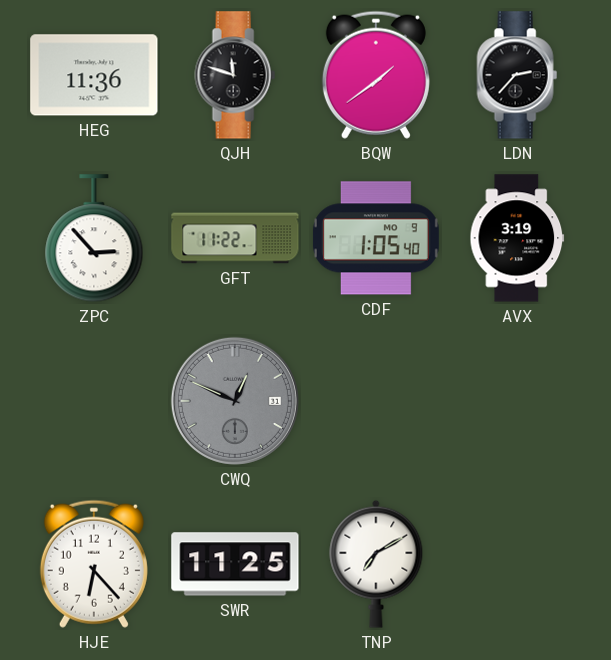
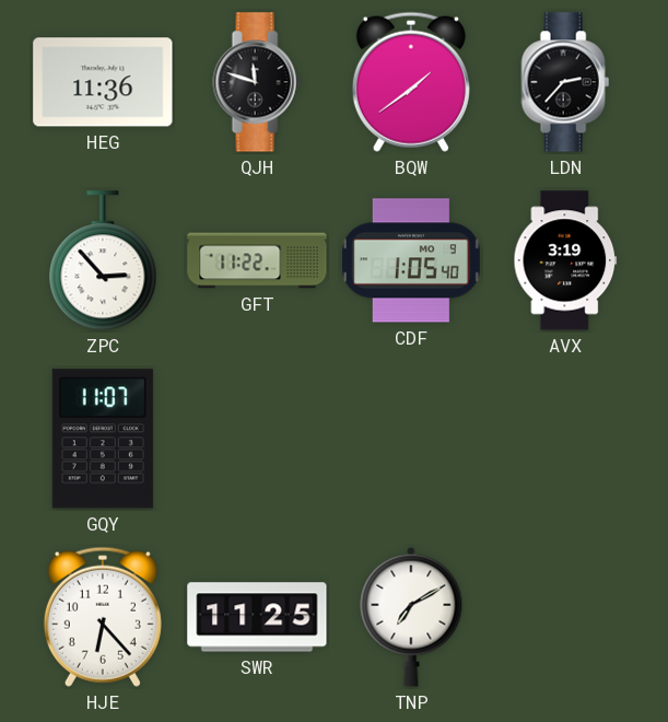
GQY: none -> 11:07 (103, 439)
CWQ: 12:49 -> none (235, 401)
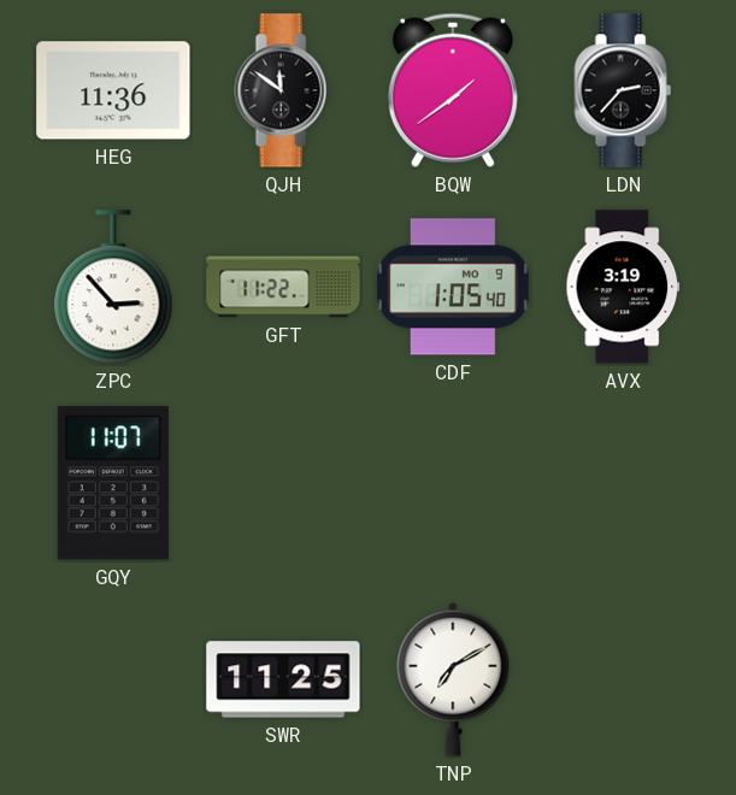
QJH: 11:48 -> 11:51 (283, 90)
HJE: 6:23 -> none (103, 617)
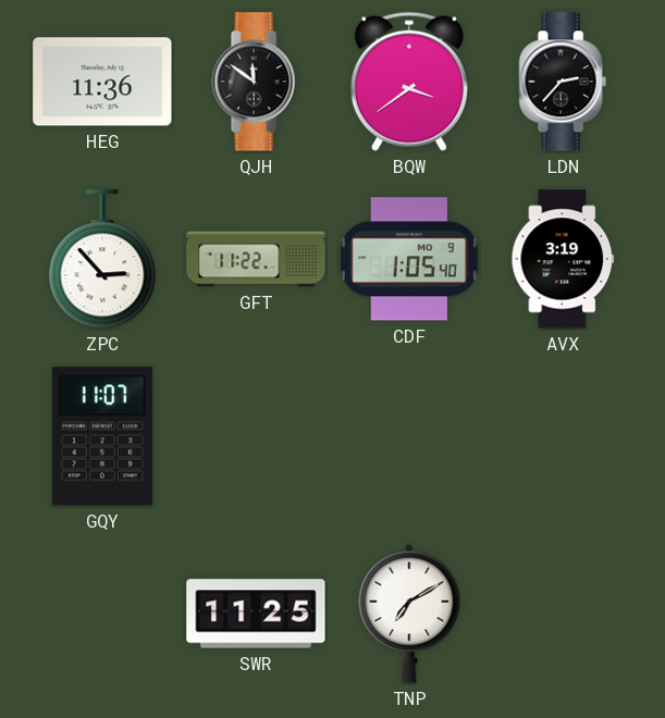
BQW: 1:39 -> 3:39 (409, 82)
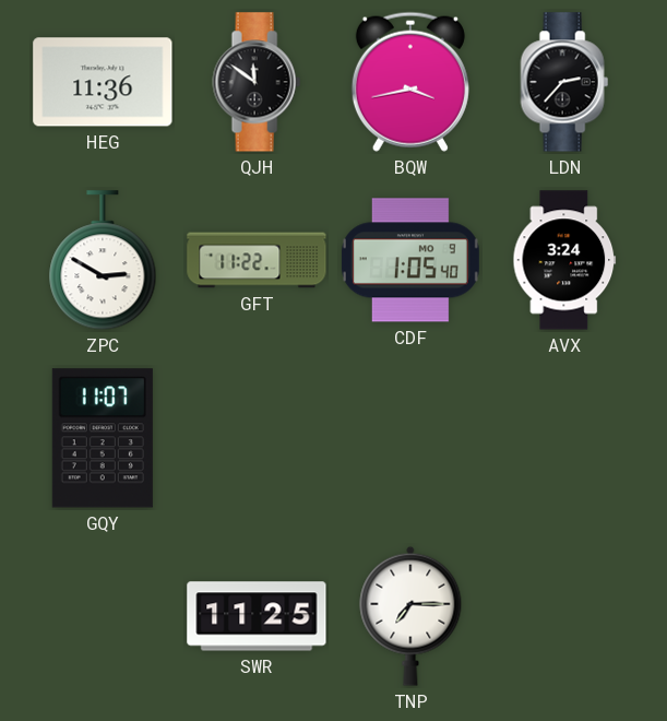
BQW: 3:39 -> 3:43 (410, 82)
ZPC: 2:53 -> 2:50 (103, 261)
AVX: 3:19 -> 3:24 (564, 260)
TNP: 7:10 -> 7:15 (410, 616)
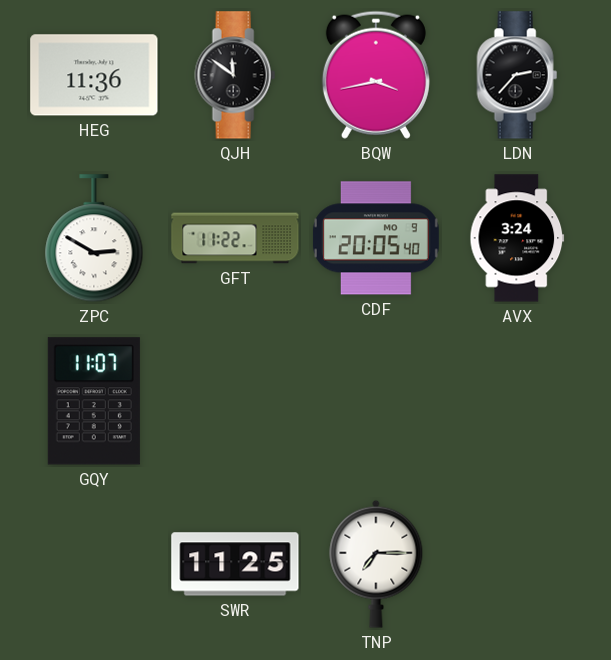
CDF: 1:05 -> 20:05 (376, 238)
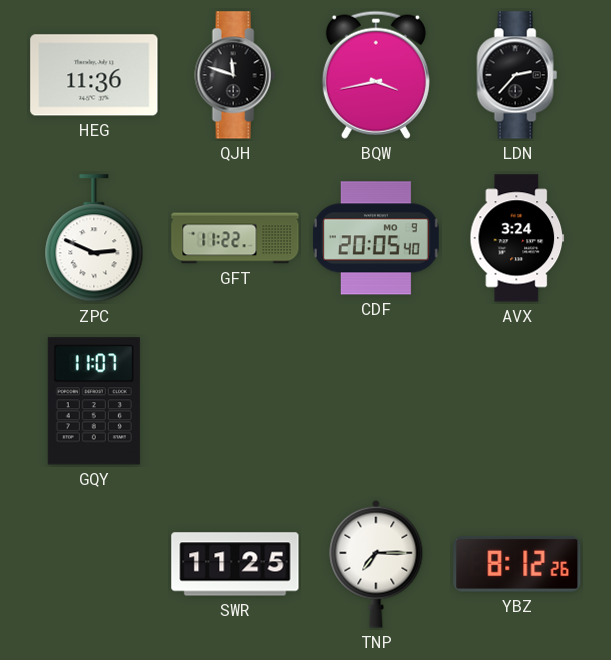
QJH: 11:51 -> 11:48 (235, 75)
ZPC: 2:50 -> 2:49 (94, 239)
YBZ: none -> 8:12 (517, 564)
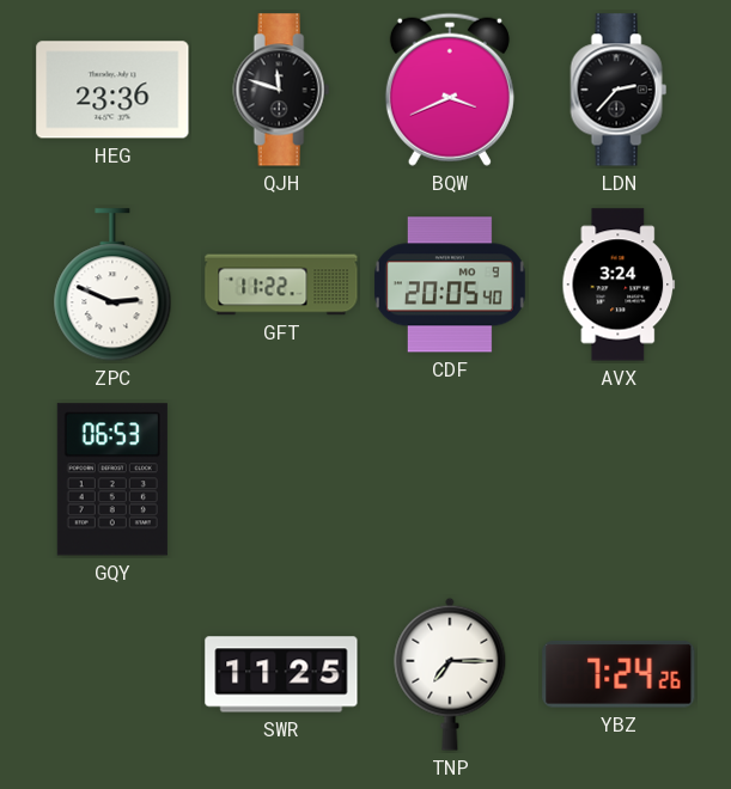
HEG: 11:36 -> 23:36 (112, 90)
BQW: 3:43 -> 3:41 (450, 90)
GQY: 11:07 -> 06:53 (112, 479)
YBZ: 8:12 -> 7:24 (619, 674)
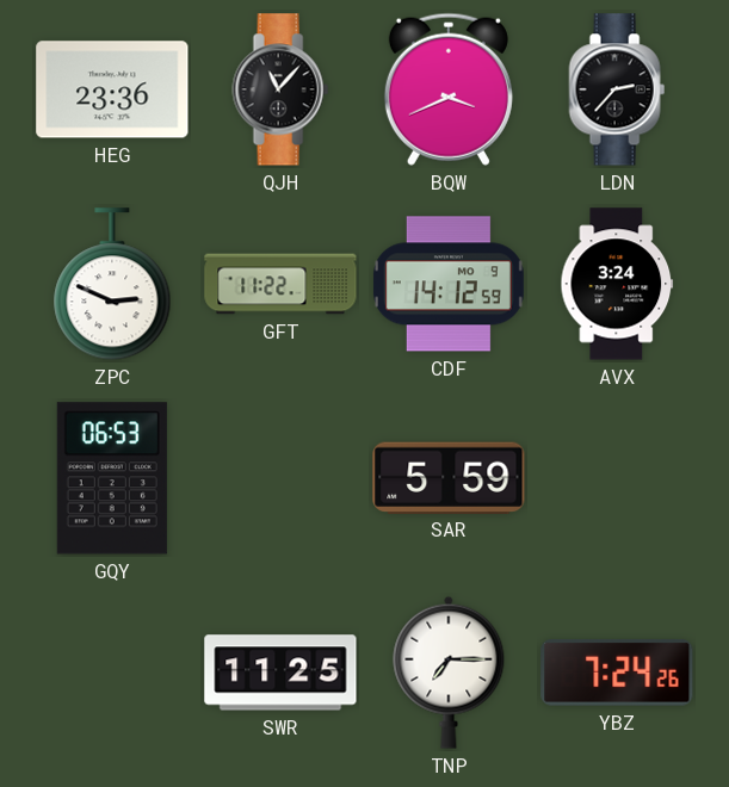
QJH: 11:48 -> 11:07 (280, 89)
CDF: 20:05 -> 14:12 (449, 284)
SAR: none -> 5:59 (449, 477)
